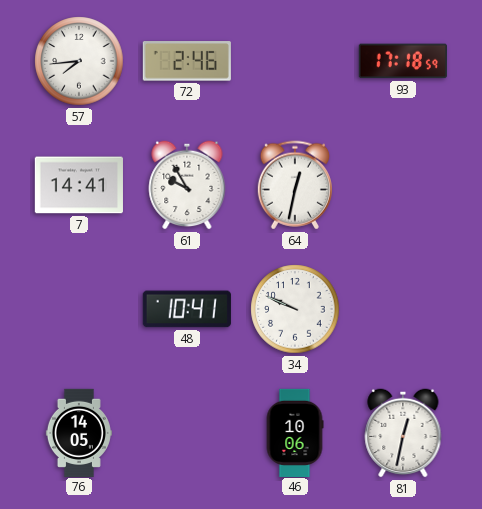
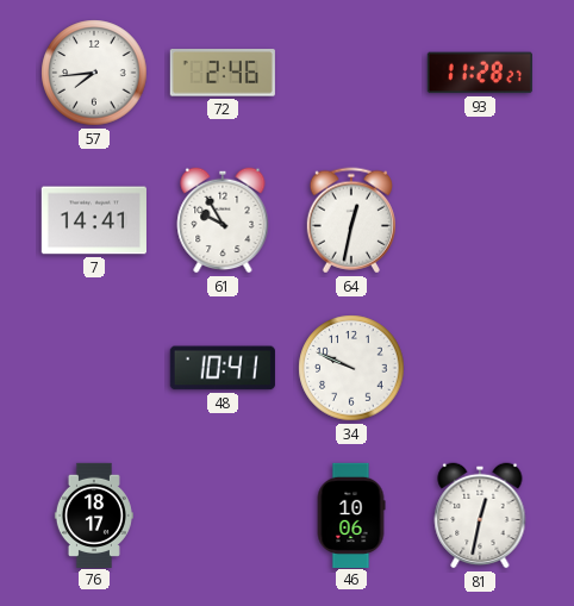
93: 17:18 -> 11:28 (480, 73)
76: 14:05 -> 18:17 (94, 514)
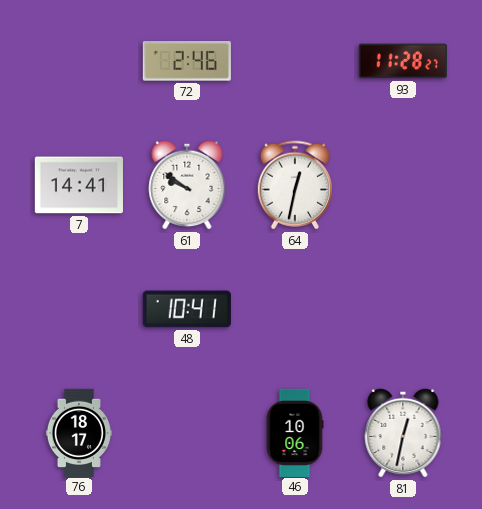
57: 7:44 -> none (94, 73)
61: 9:55 -> 9:51 (187, 185)
34: 9:49 -> none (351, 368)
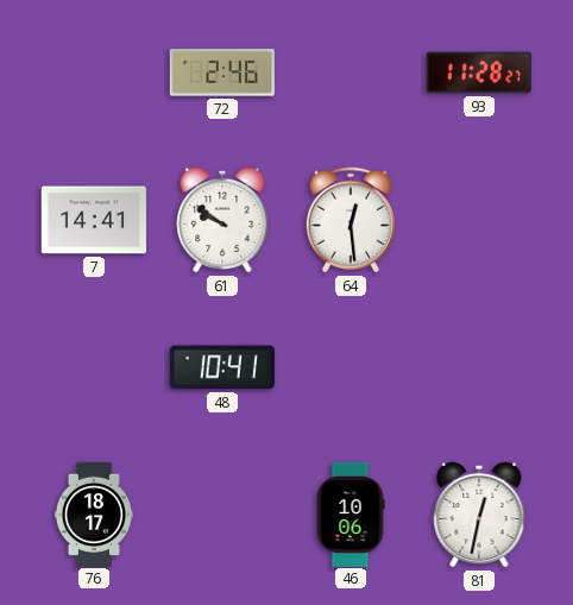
64: 12:32 -> 12:29 (351, 220)
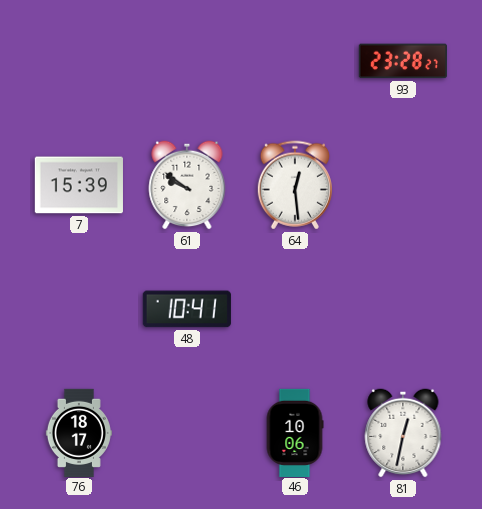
72: 2:46 -> none (222, 73)
93: 11:28 -> 23:28 (403, 61)
7: 14:41 -> 15:39 (79, 185)
